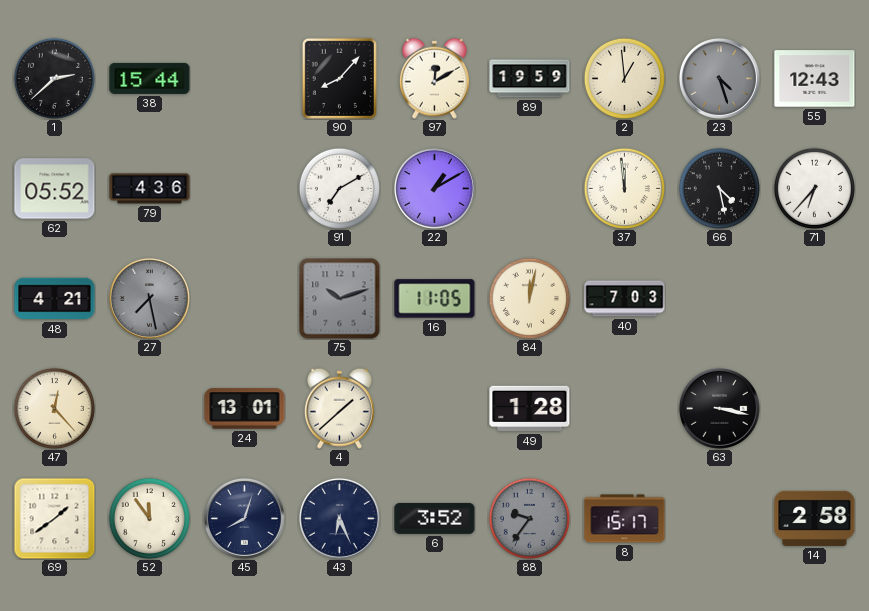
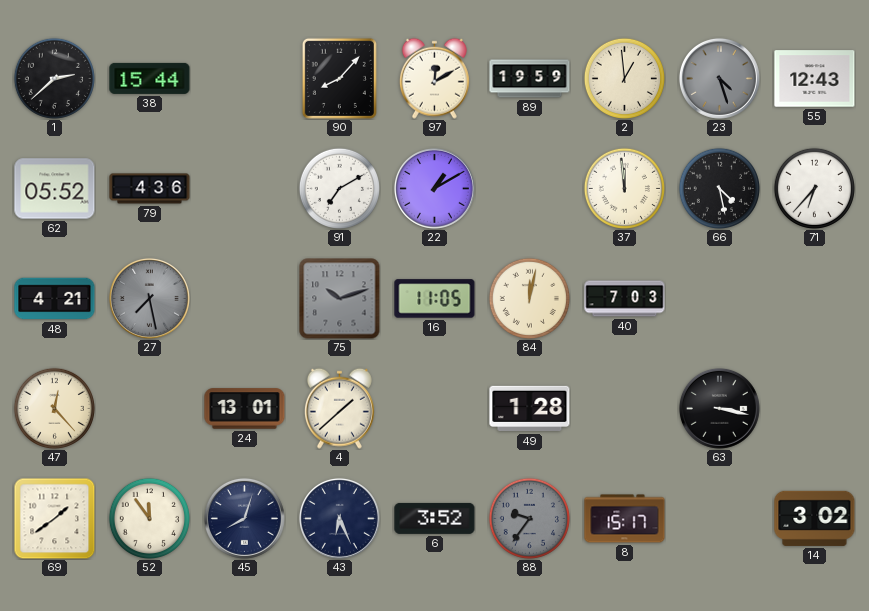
14: 2:58 -> 3:02 (815, 518)
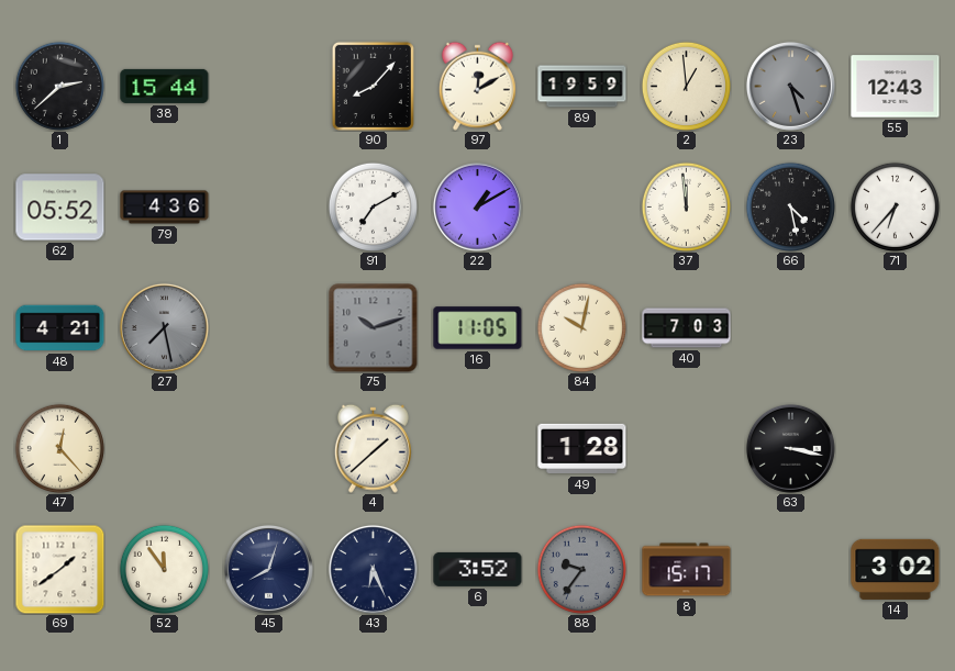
84: 12:02 -> 10:02 (581, 327)
24: 13:01 -> none (245, 409)
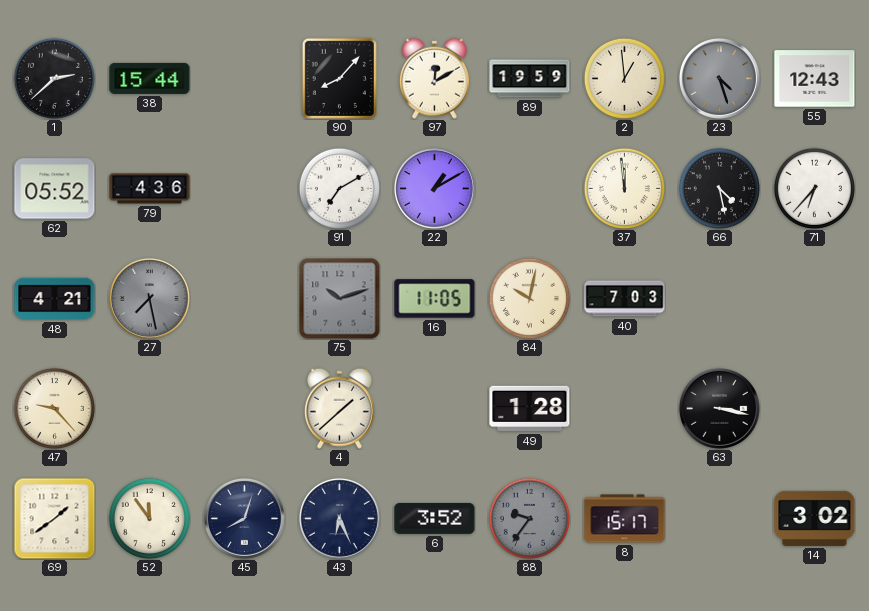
47: 12:23 -> 9:23 (54, 408)
